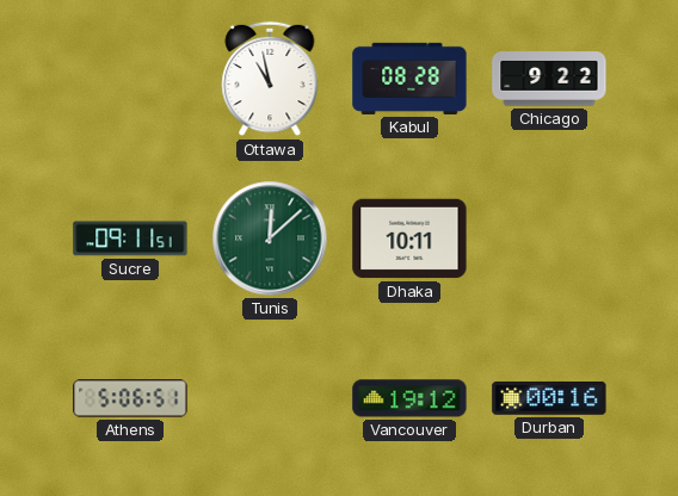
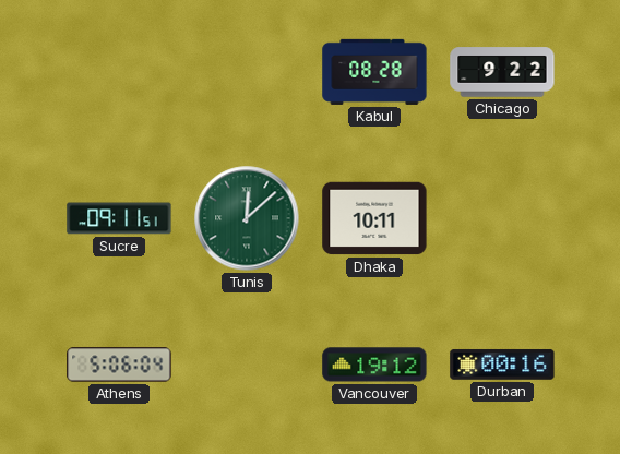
Ottawa: 10:58 -> none (270, 79)
Athens: 5:06:51 -> 5:06:04 (119, 365)
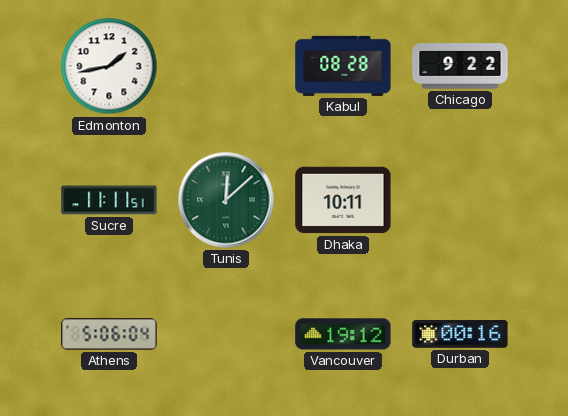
Edmonton: none -> 1:43 (109, 66)
Sucre: 09:11 -> 11:11 (109, 200)
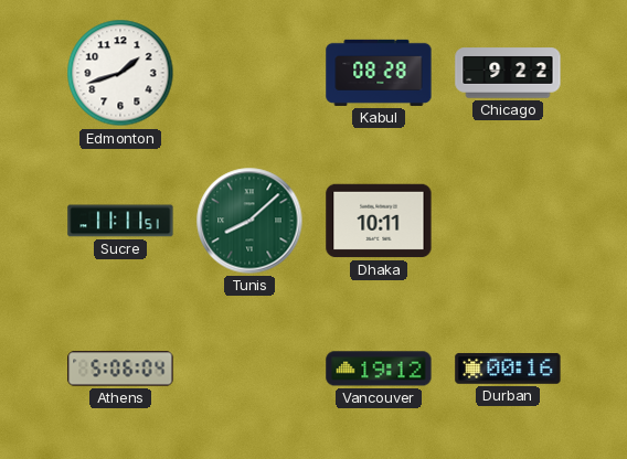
Edmonton: 1:43 -> 1:42 (120, 73)
Tunis: 12:08 -> 8:08 (249, 221)
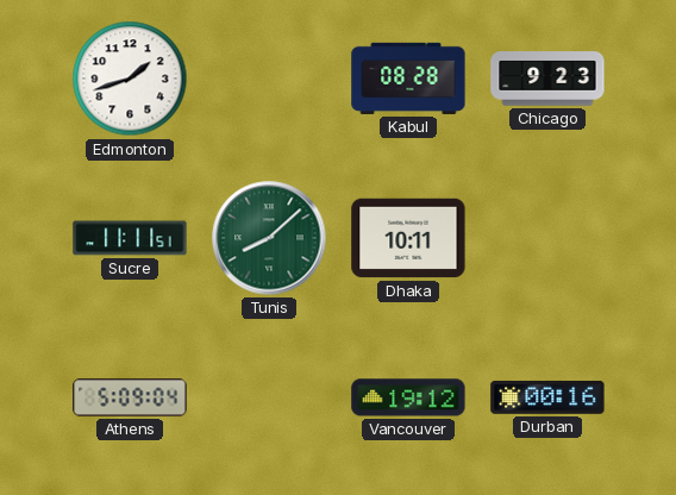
Chicago: 9:22 -> 9:23 (547, 79)
Athens: 5:06 -> 5:09 (130, 397)
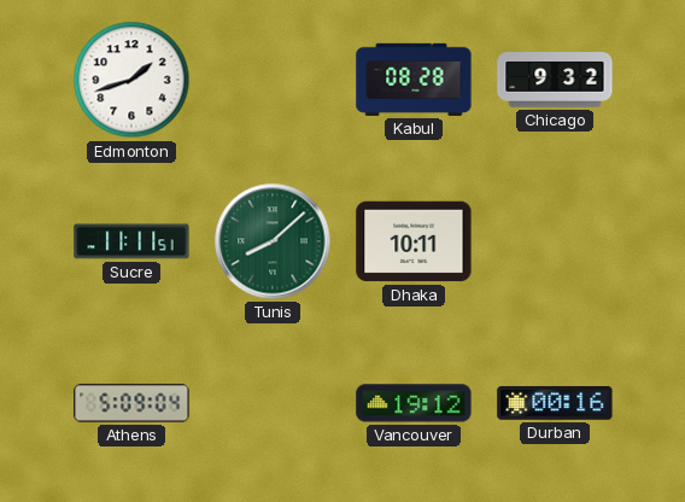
Chicago: 9:23 -> 9:32 (555, 80)
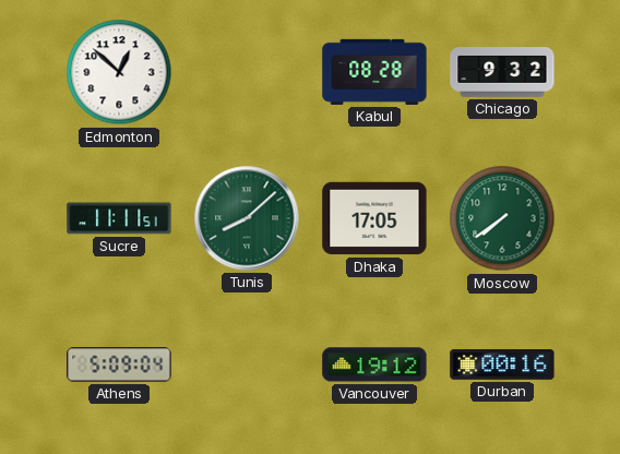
Edmonton: 1:42 -> 12:52 (119, 72)
Dhaka: 10:11 -> 17:05 (374, 218)
Moscow: none -> 7:39 (502, 218)
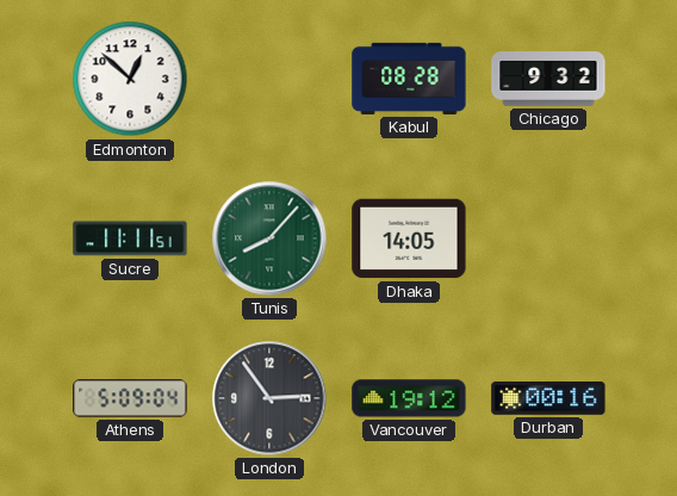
Tunis: 8:08 -> 8:07 (269, 238)
Dhaka: 17:05 -> 14:05 (409, 238)
Moscow: 7:39 -> none (502, 218)
London: none -> 2:54 (269, 398)
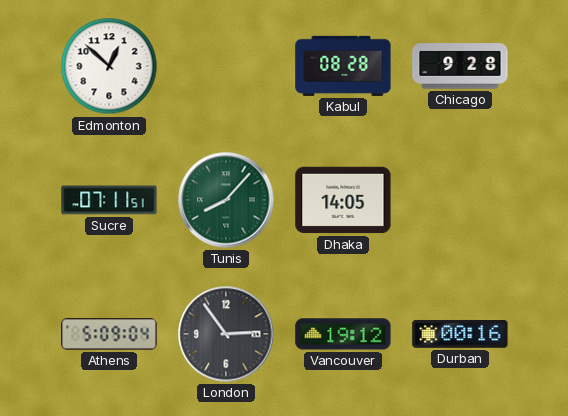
Chicago: 9:32 -> 9:28 (460, 66)
Sucre: 11:11 -> 07:11 (109, 200)
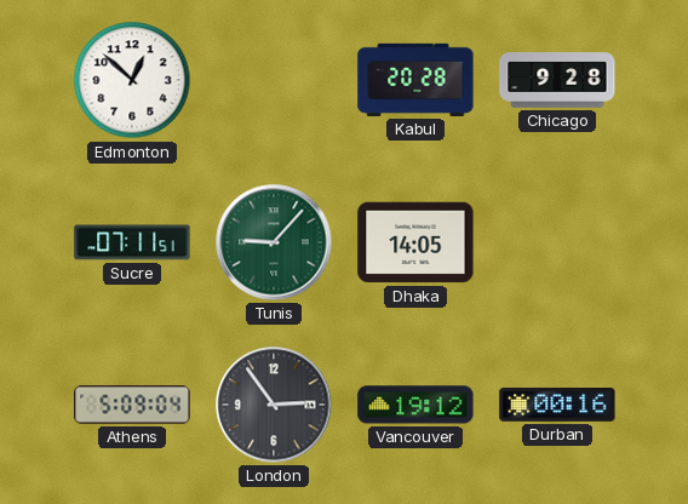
Kabul: 08:28 -> 20:28 (415, 80)
Tunis: 8:07 -> 9:07 (274, 242)
